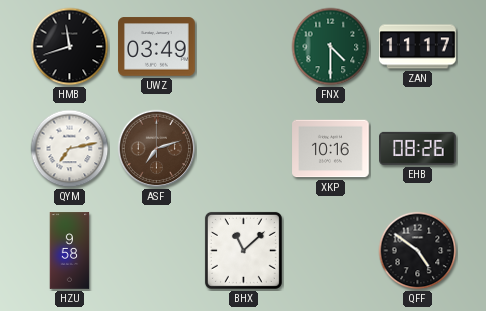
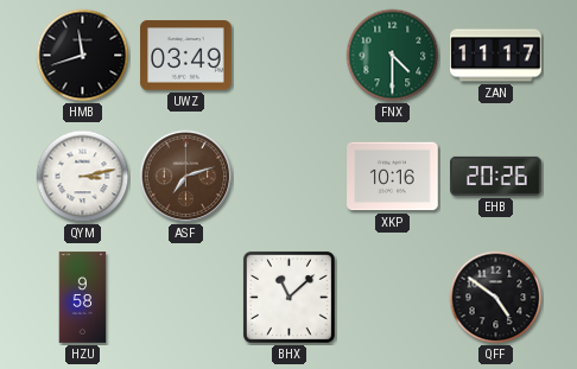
QYM: 7:13 -> 3:13 (83, 177)
EHB: 08:26 -> 20:26 (496, 176)
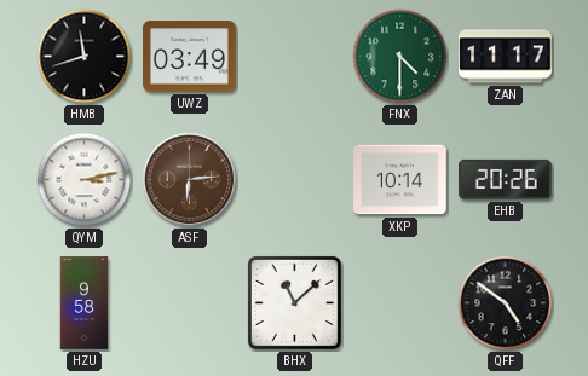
ASF: 7:12 -> 6:14 (190, 180)
XKP: 10:16 -> 10:14 (400, 180)
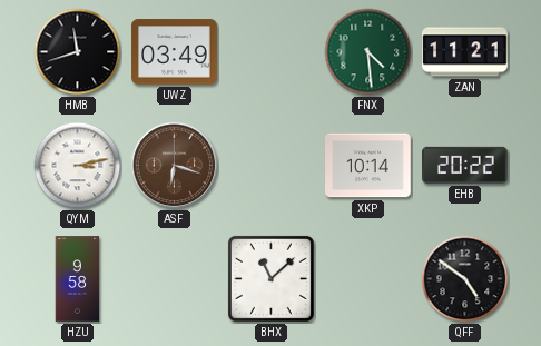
FNX: 4:30 -> 4:29 (368, 52)
ZAN: 11:17 -> 11:21 (465, 52)
ASF: 6:14 -> 6:18 (175, 166)
EHB: 20:26 -> 20:22 (465, 165)
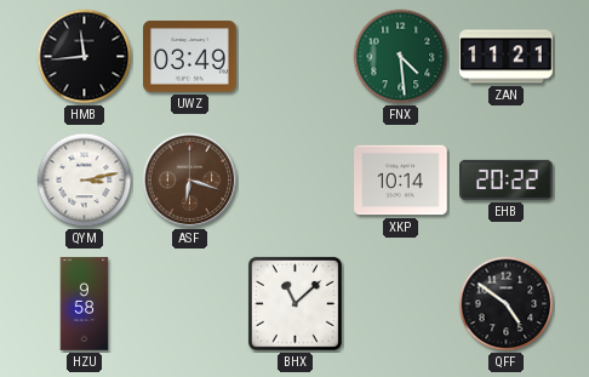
HMB: 11:42 -> 11:44 (85, 57)
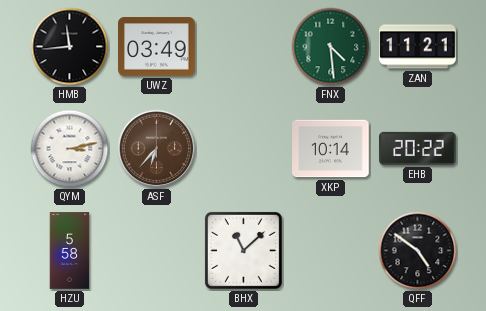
ASF: 6:18 -> 6:37 (157, 149)
HZU: 9:58 -> 5:58 (70, 251)
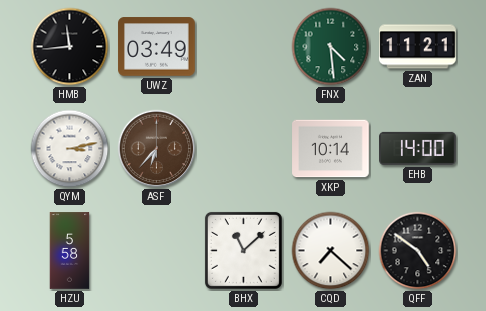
EHB: 20:22 -> 14:00 (418, 148)
CQD: none -> 7:22 (331, 251)
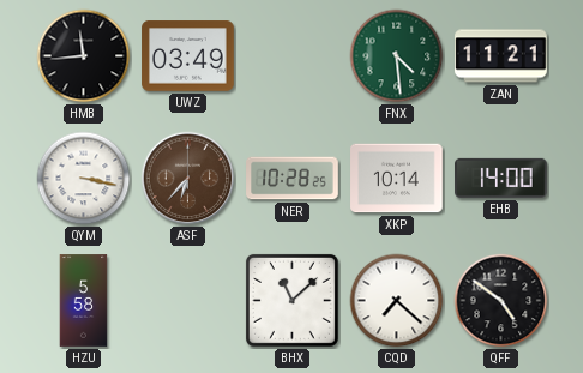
QYM: 3:13 -> 3:17 (84, 179)
NER: none -> 10:28 (293, 179)
